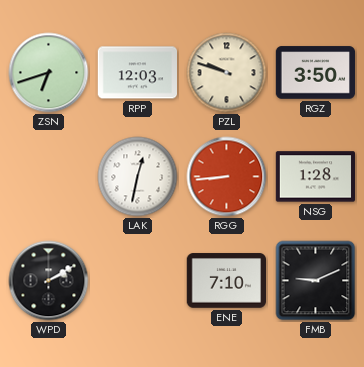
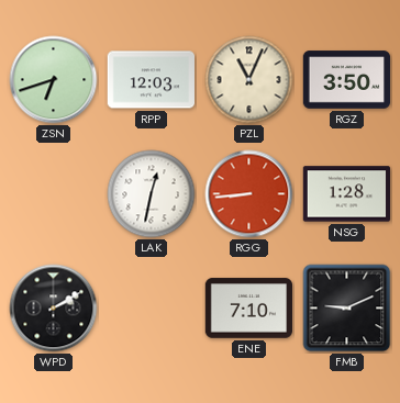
PZL: 9:48 -> 11:04 (249, 80)
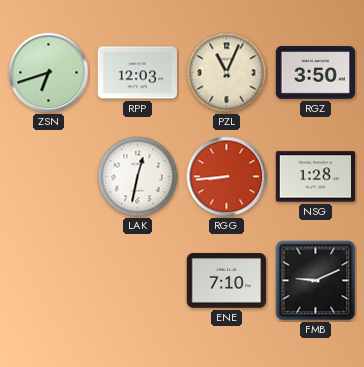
WPD: 2:10 -> none (54, 309)
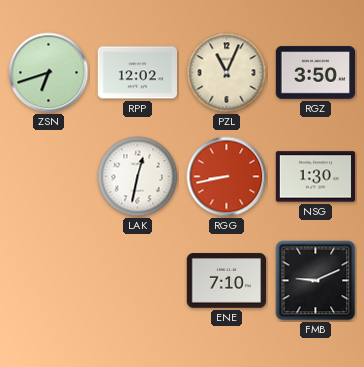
RPP: 12:03 -> 12:02 (137, 73)
RGG: 8:44 -> 8:43 (227, 177)
NSG: 1:28 -> 1:30 (316, 177)
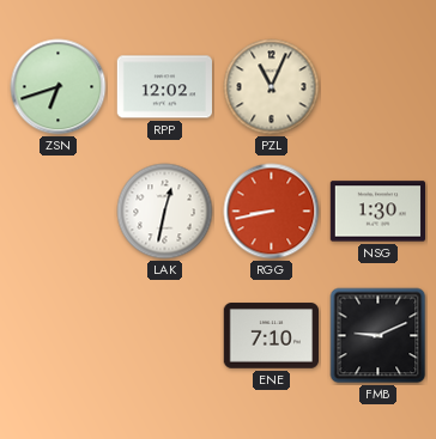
RGZ: 3:50 -> none (316, 73)
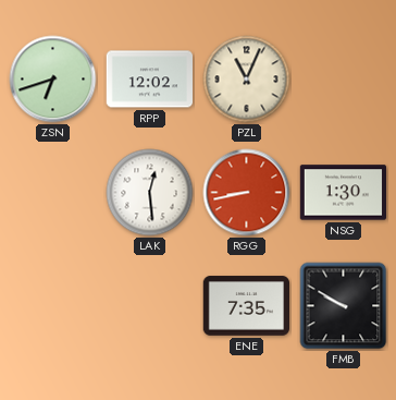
LAK: 12:32 -> 12:29 (150, 193)
ENE: 7:10 -> 7:35 (246, 306)
FMB: 9:11 -> 9:50 (344, 306)
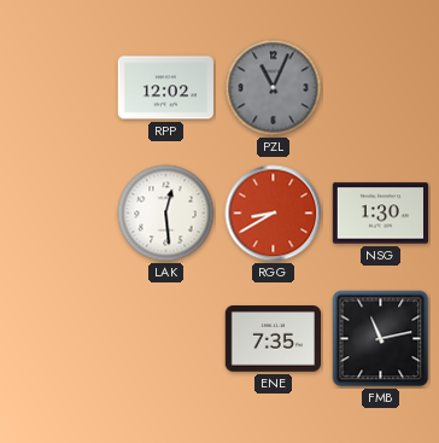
ZSN: 6:42 -> none (53, 80)
PZL dial: cream -> grey (274, 88)
RGG: 8:43 -> 8:40 (274, 214)
FMB: 9:50 -> 11:13 (381, 339)
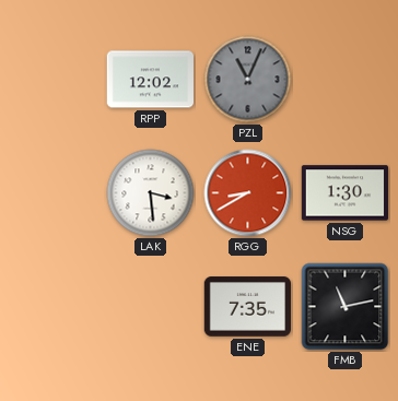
LAK: 12:29 -> 3:29 (151, 193)
